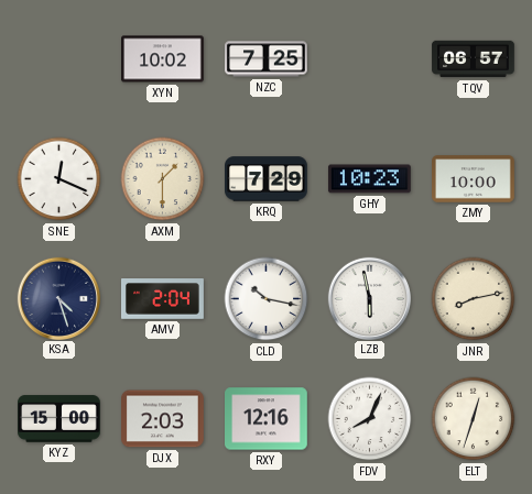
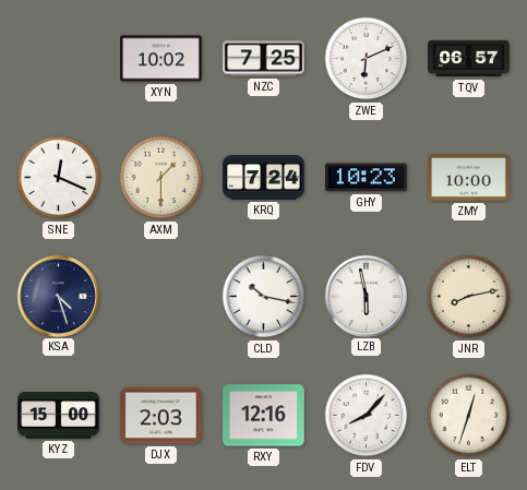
ZWE: none -> 6:11 (367, 59)
KRQ: 7:29 -> 7:24 (264, 178)
AMV: 2:04 -> none (163, 299)
FDV: 8:04 -> 8:07 (367, 416)
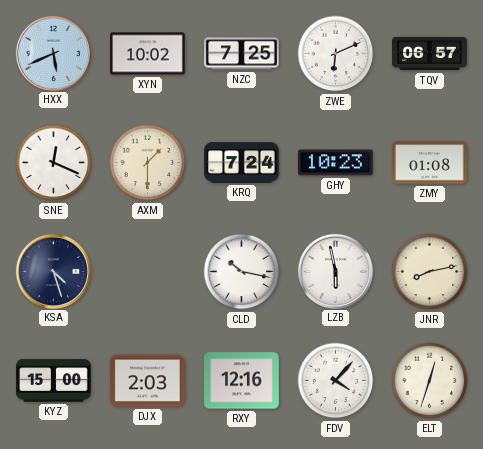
HXX: none -> 5:41 (53, 53)
ZMY: 10:00 -> 01:08 (430, 163)
FDV: 8:07 -> 4:07 (336, 381)
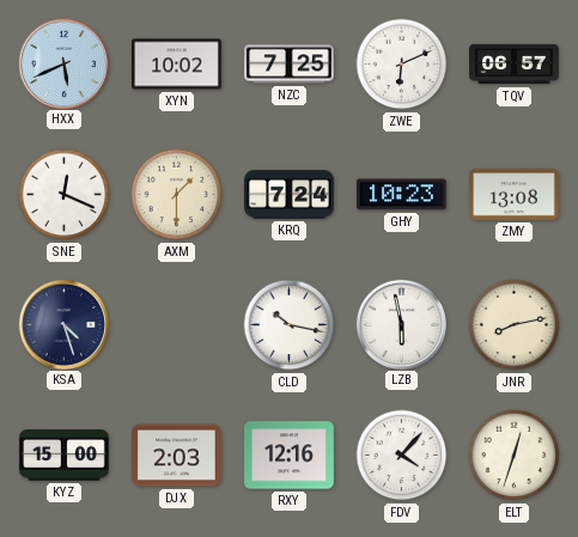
ZMY: 01:08 -> 13:08 (515, 195)
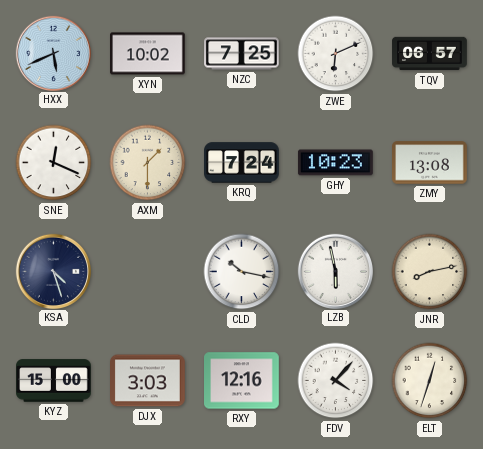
DJX: 2:03 -> 3:03 (148, 381)
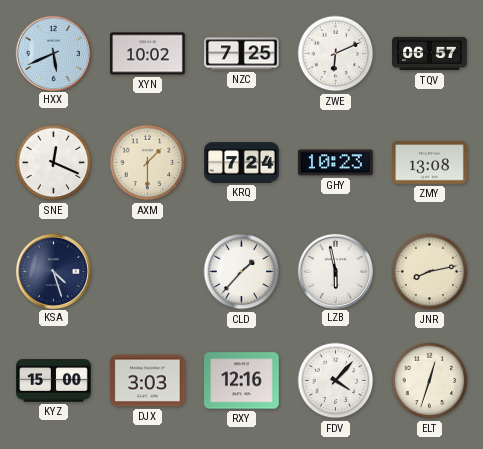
CLD: 10:17 -> 1:37 (242, 272)
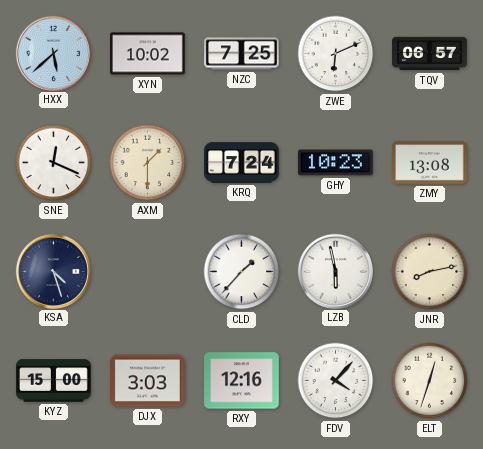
HXX: 5:41 -> 5:38 (53, 53)
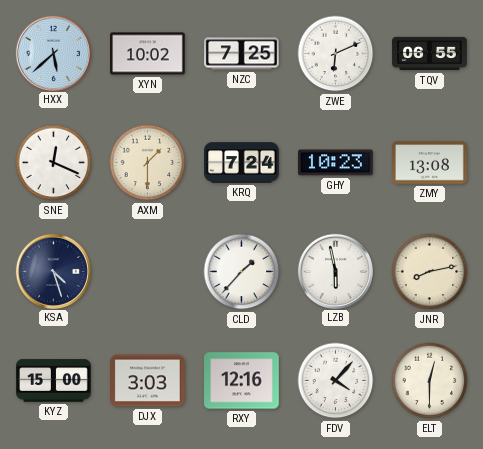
TQV: 06:57 -> 06:55 (430, 54)
ELT: 12:33 -> 12:30 (430, 381)
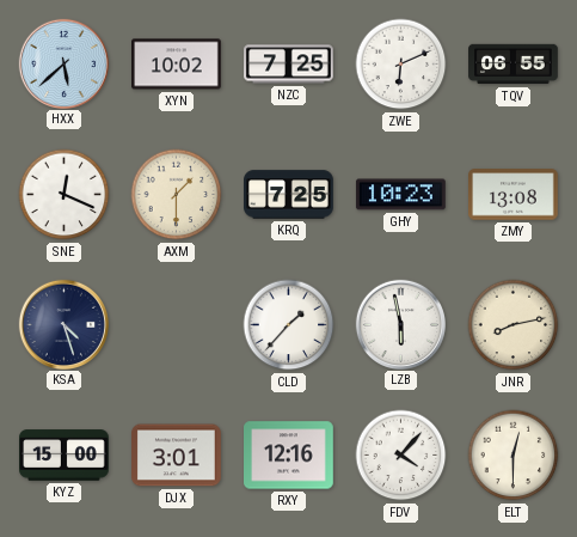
KRQ: 7:24 -> 7:25 (289, 195)
DJX: 3:03 -> 3:01 (177, 456)
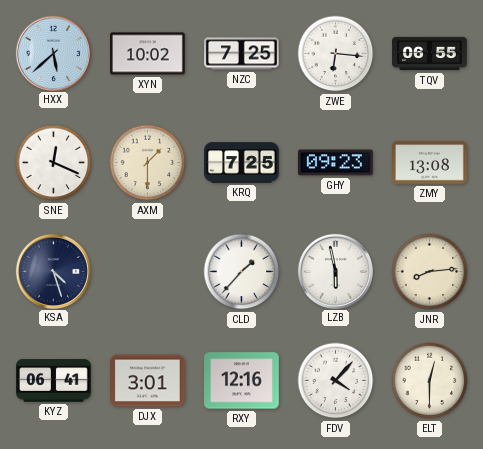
ZWE: 6:11 -> 6:16 (336, 54)
GHY: 10:23 -> 09:23 (336, 163)
JNR: 8:13 -> 8:14 (430, 272)
KYZ: 15:00 -> 06:41 (54, 381)
